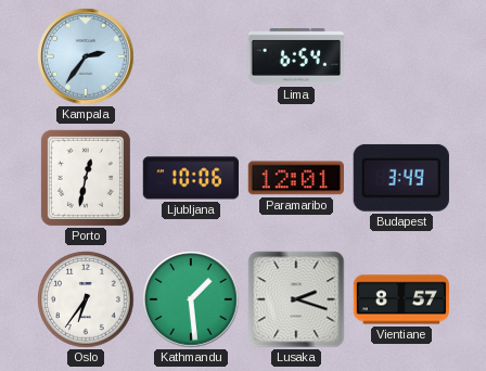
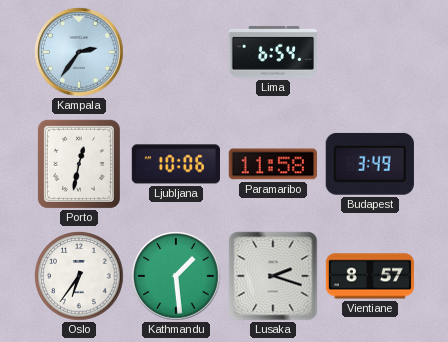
Paramaribo: 12:01 -> 11:58 (273, 164)
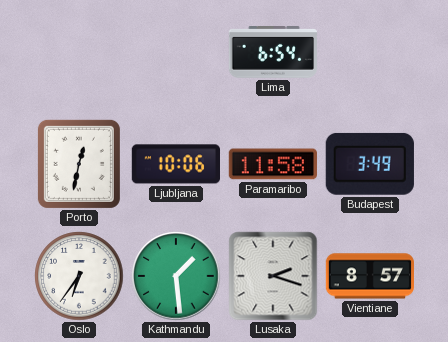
Kampala: 2:36 -> none (79, 52)
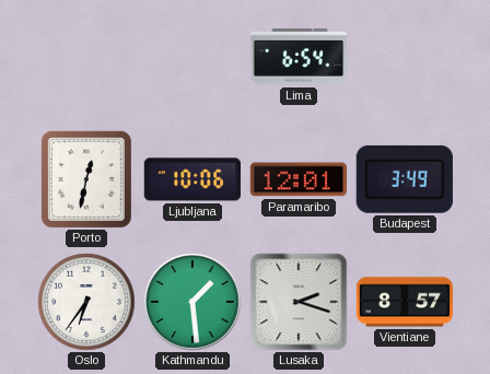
Paramaribo: 11:58 -> 12:01 (299, 179)
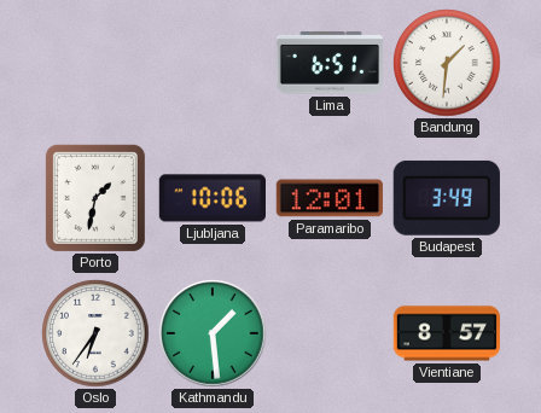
Lima: 6:54 -> 6:51 (328, 64)
Bandung: none -> 1:31 (447, 63)
Porto: 12:32 -> 1:32 (95, 198)
Lusaka: 2:18 -> none (299, 302)
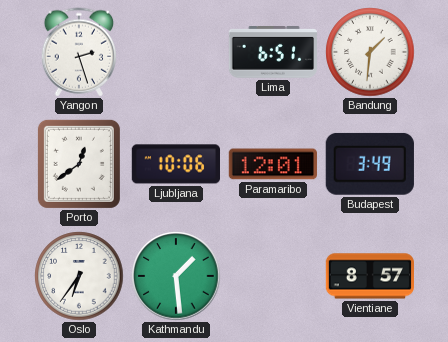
Yangon: none -> 2:27 (78, 52)
Porto: 1:32 -> 12:39 (79, 164)
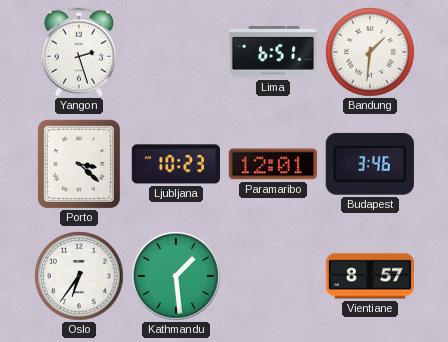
Porto: 12:39 -> 3:22 (79, 164)
Ljubljana: 10:06 -> 10:23 (175, 164)
Budapest: 3:49 -> 3:46 (370, 164)
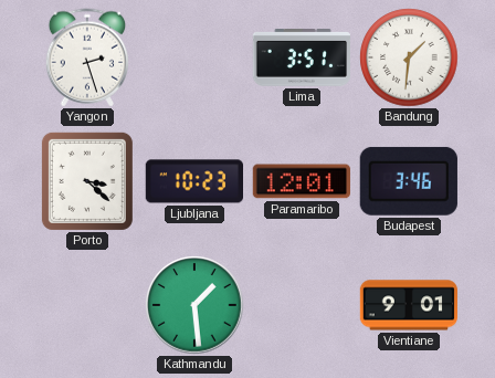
Lima: 6:51 -> 3:51 (301, 59)
Oslo: 6:36 -> none (79, 276)
Vientiane: 8:57 -> 9:01 (408, 305)
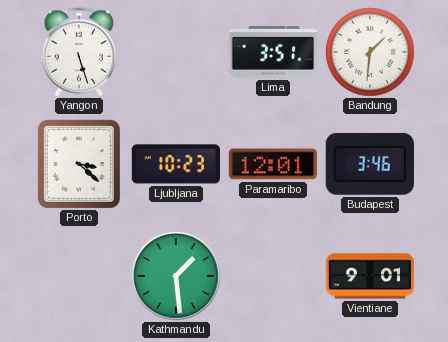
Yangon: 2:27 -> 5:27 (78, 52)
